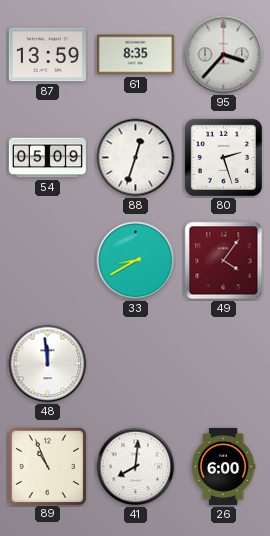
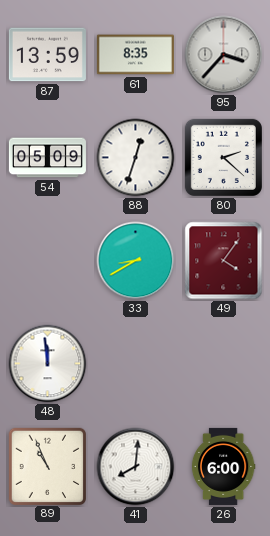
80: 2:27 -> 2:22 (223, 157)
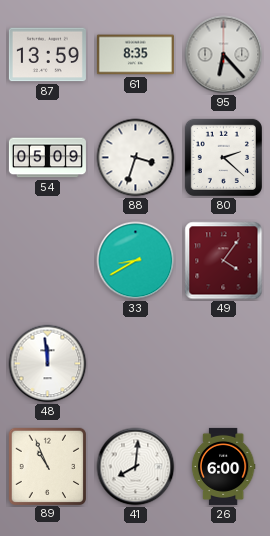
95: 3:37 -> 6:23 (224, 55)
88: 12:33 -> 3:33 (136, 158)
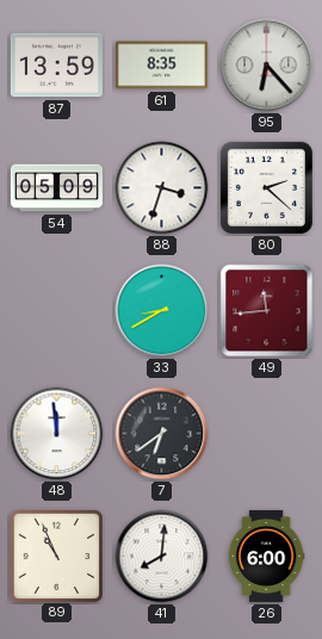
49: 4:06 -> 11:44 (267, 311)
7: none -> 6:39 (162, 434)
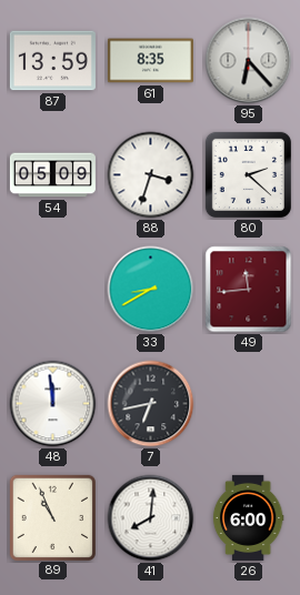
7: 6:39 -> 6:43 (151, 404)
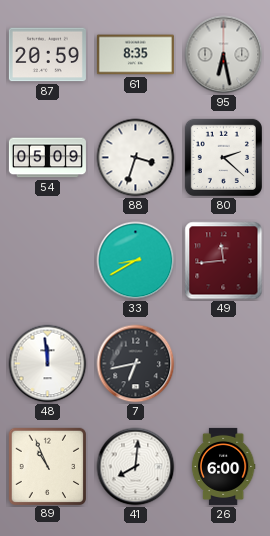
87: 13:59 -> 20:59 (47, 55)
95: 6:23 -> 6:28 (224, 55)
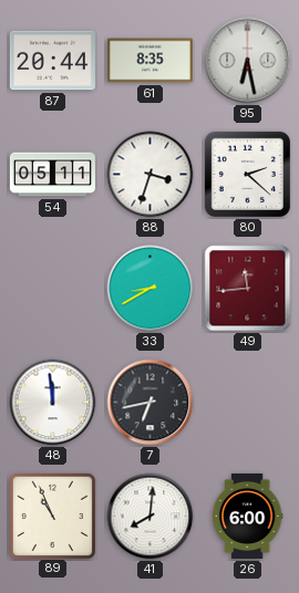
87: 20:59 -> 20:44 (52, 61)
54: 05:09 -> 05:11 (52, 175)
